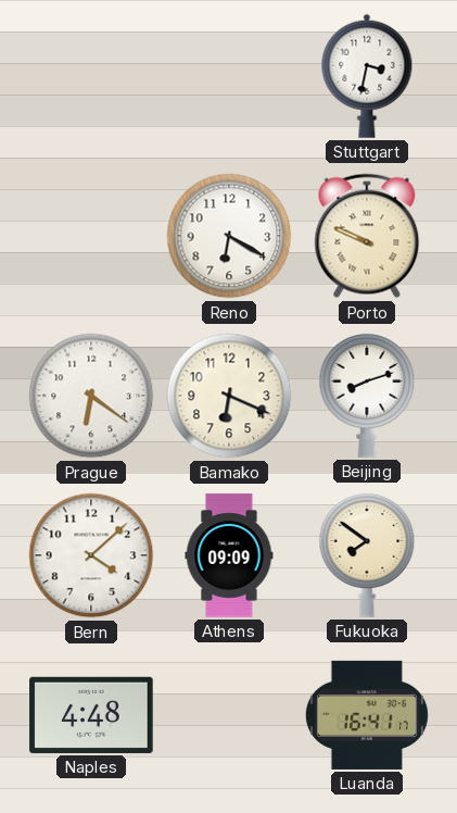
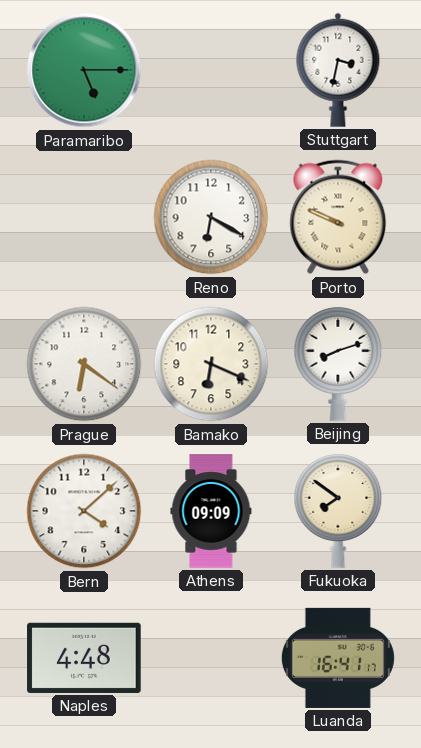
Paramaribo: none -> 5:15 (84, 70)
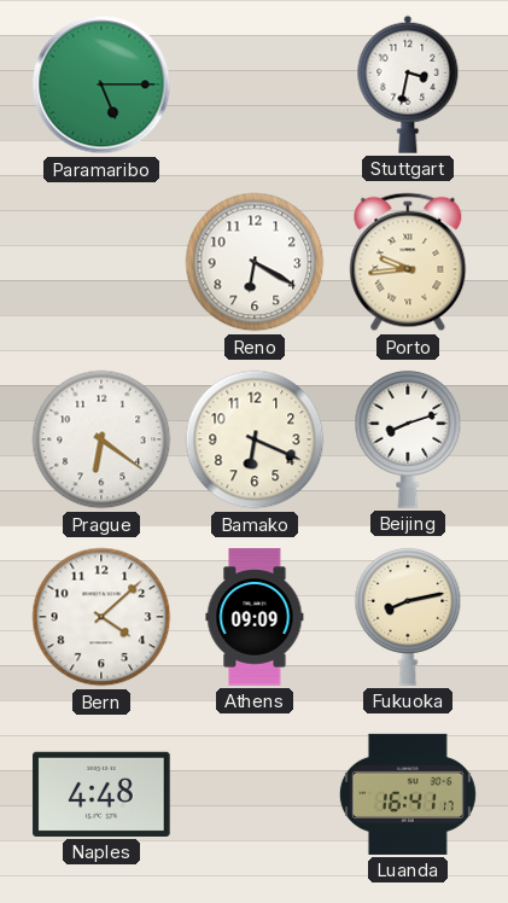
Porto: 9:49 -> 9:44 (408, 262)
Fukuoka: 7:51 -> 8:13 (408, 617)
